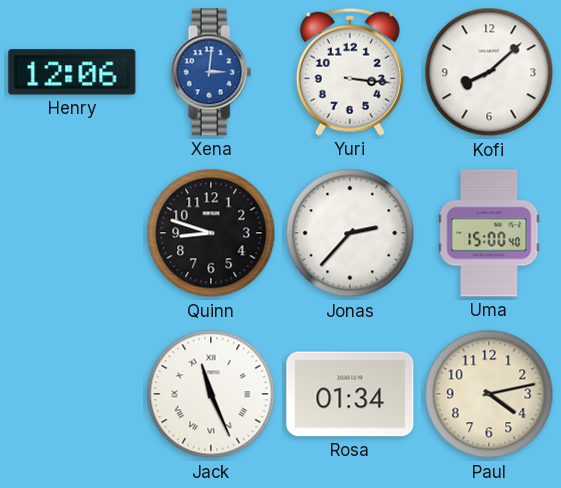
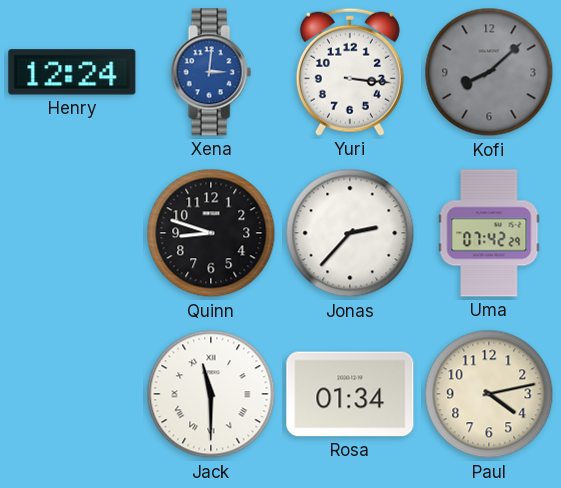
Henry: 12:06 -> 12:24 (72, 72)
Kofi dial: white -> grey (489, 72)
Uma: 15:00 -> 07:42 (489, 233)
Jack: 11:26 -> 11:30 (211, 394)
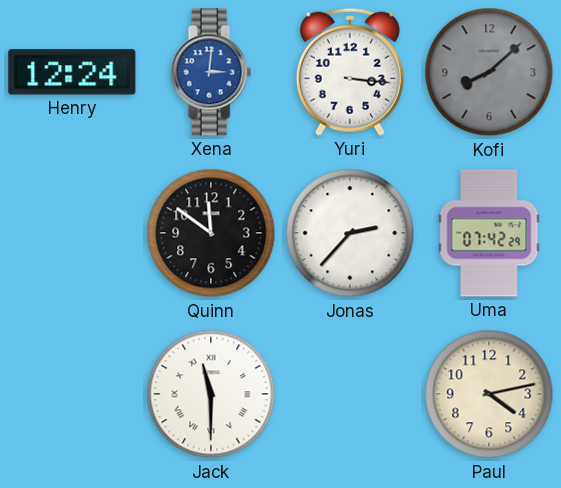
Quinn: 8:48 -> 11:51 (211, 233)
Rosa: 01:34 -> none (350, 394)
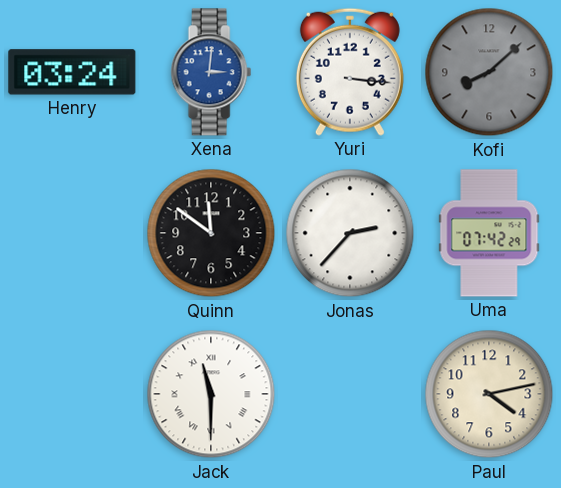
Henry: 12:24 -> 03:24 (72, 72)
